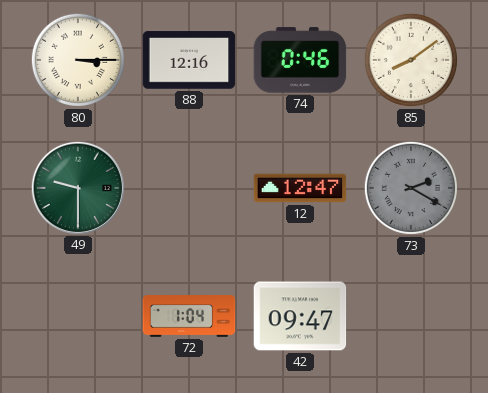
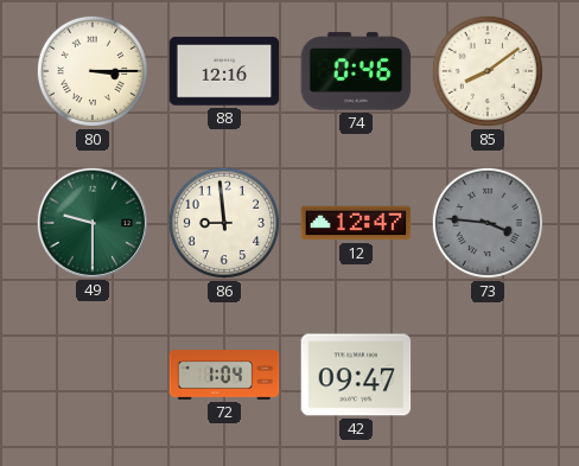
86: none -> 8:59 (224, 223)
73: 2:20 -> 3:46 (488, 223)
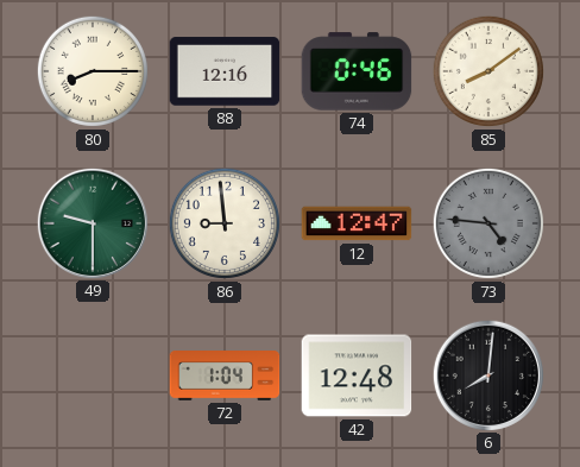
80: 3:15 -> 8:15 (93, 71)
73: 3:46 -> 4:46 (488, 223)
42: 09:47 -> 12:48 (357, 376)
6: none -> 8:01 (487, 374)
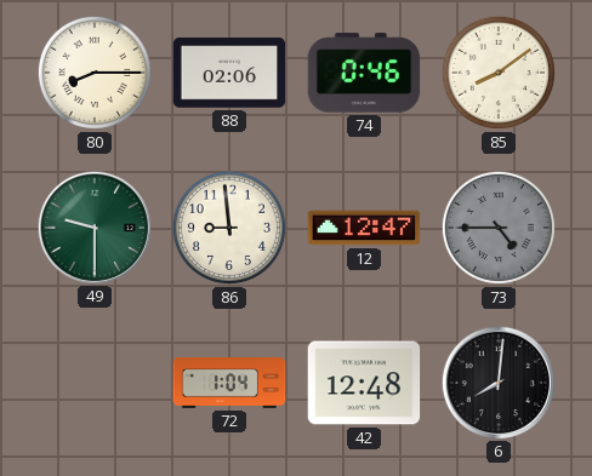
88: 12:16 -> 02:06 (229, 73)
73: 4:46 -> 4:45 (499, 228)
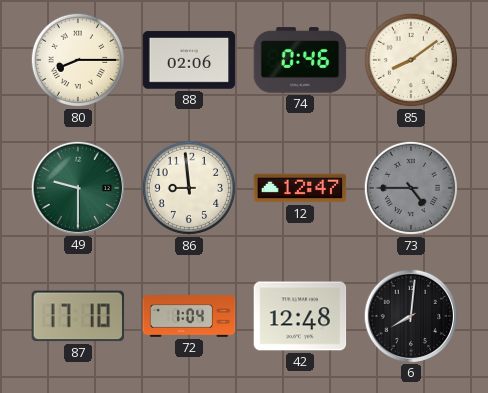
87: none -> 17:10 (78, 316)
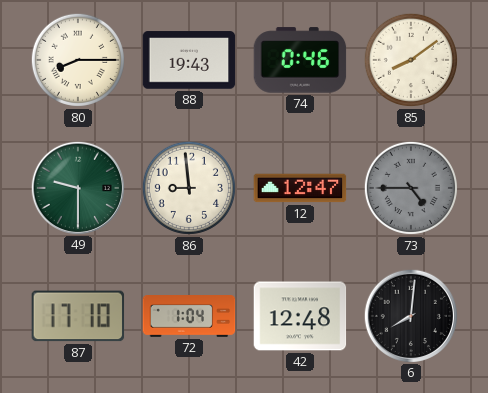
88: 02:06 -> 19:43 (189, 60)
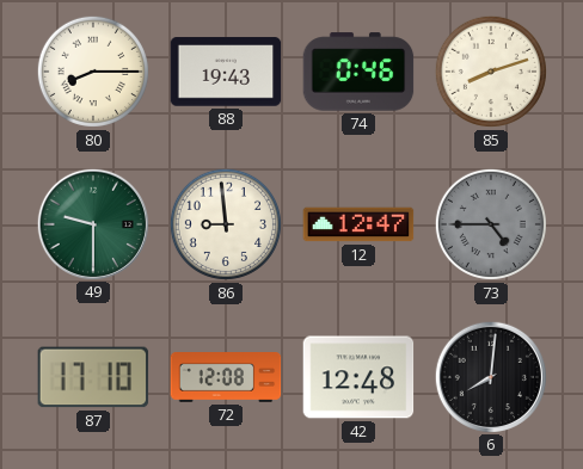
85: 8:09 -> 8:12 (491, 72)
72: 1:04 -> 12:08 (226, 378)
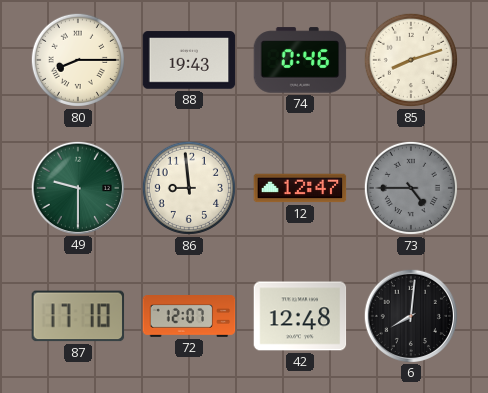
72: 12:08 -> 12:07 (189, 317)
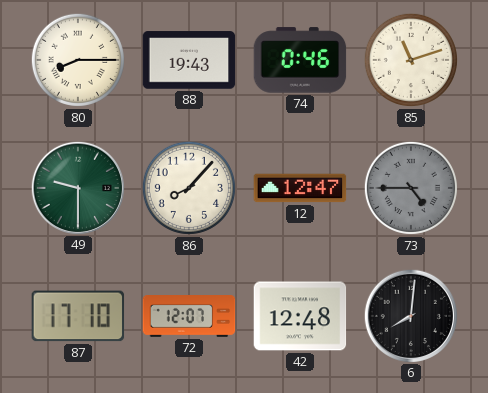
85: 8:12 -> 11:12 (411, 60)
86: 8:59 -> 8:07 (189, 188)
